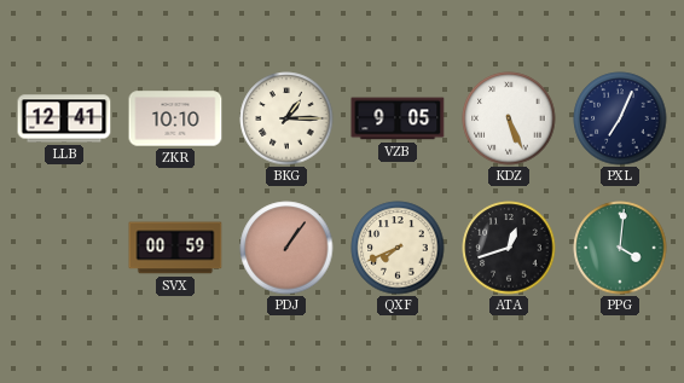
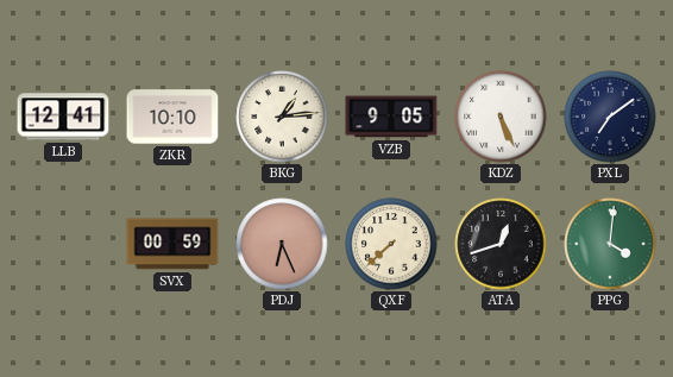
BKG: 1:15 -> 1:14 (282, 117)
PXL: 7:04 -> 7:09 (610, 117)
PDJ: 1:06 -> 6:26 (282, 244)
QXF: 7:41 -> 7:38 (391, 244)
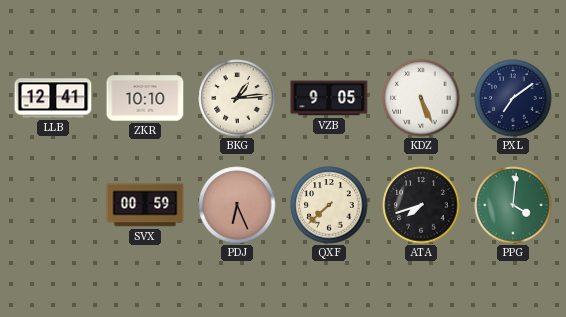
ATA: 12:42 -> 7:42 (421, 205)
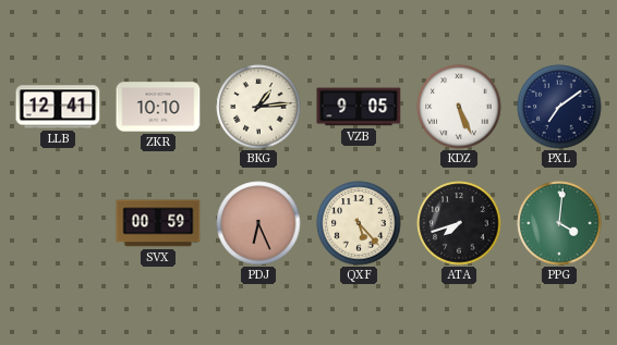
QXF: 7:38 -> 5:23 (359, 223)
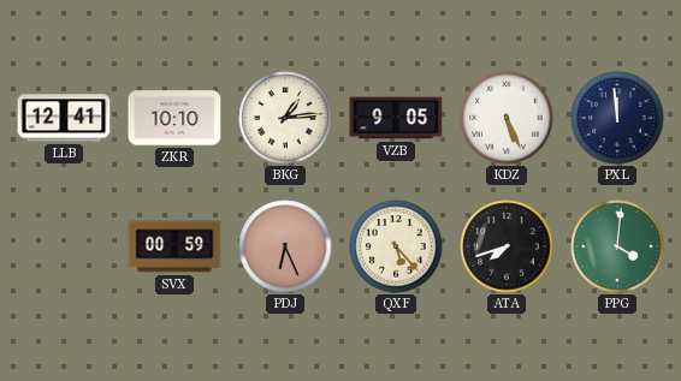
PXL: 7:09 -> 11:59 (617, 118)
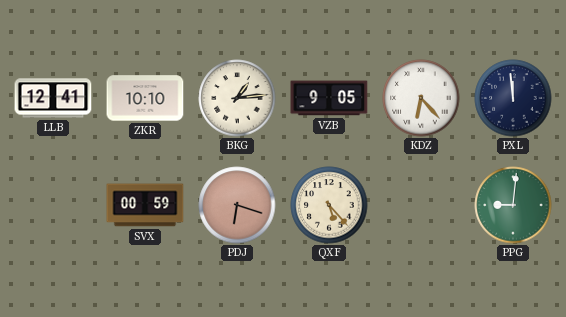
KDZ: 5:26 -> 6:23 (421, 98)
PDJ: 6:26 -> 6:18 (237, 205)
ATA: 7:42 -> none (507, 246)
PPG: 4:01 -> 9:01 (513, 205)
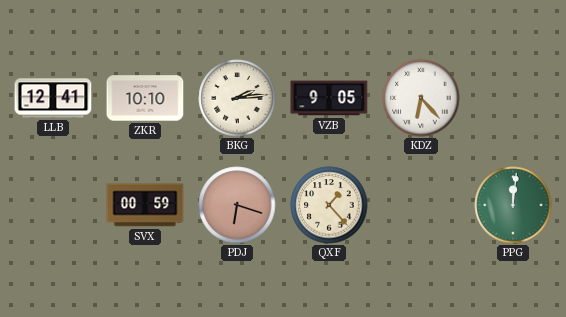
BKG: 1:14 -> 2:14 (237, 98)
PXL: 11:59 -> none (513, 98)
QXF: 5:23 -> 1:23 (329, 205)
PPG: 9:01 -> 12:01 (513, 205)
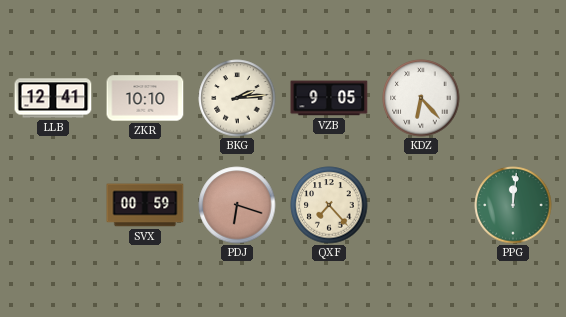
QXF: 1:23 -> 7:23 (329, 205)
